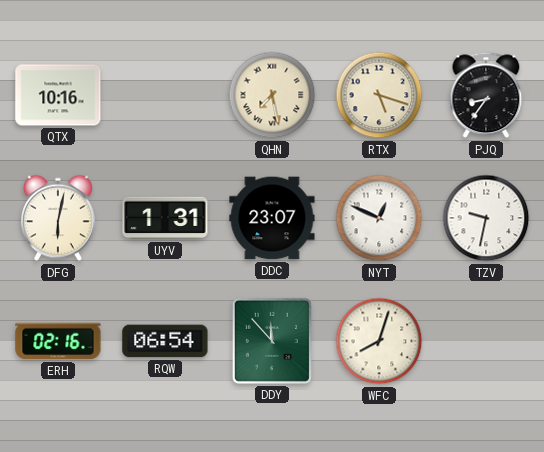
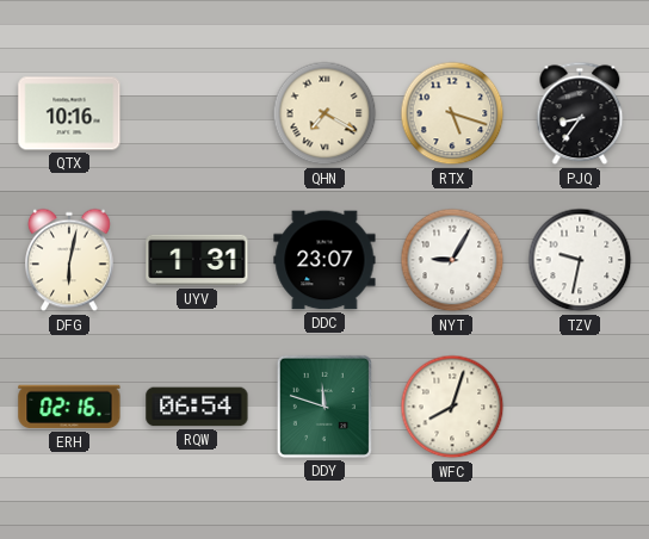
QHN: 7:28 -> 7:20 (324, 113)
NYT: 12:49 -> 9:05 (452, 260)
DDY: 11:53 -> 11:48 (324, 407)
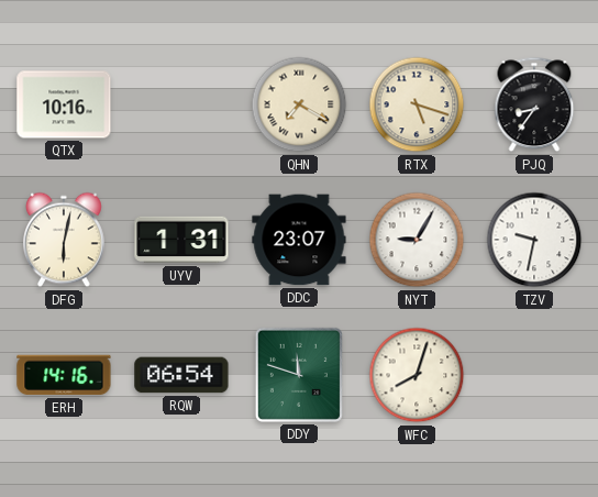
ERH: 02:16 -> 14:16 (64, 375)
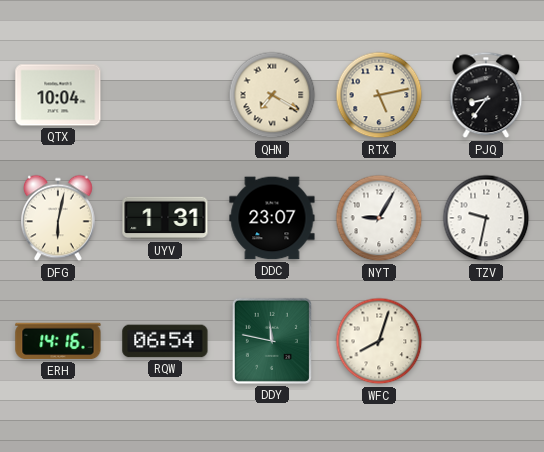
QTX: 10:16 -> 10:04 (58, 95)
RTX: 5:18 -> 5:13 (379, 95)
DDY: 11:48 -> 11:47 (272, 341)
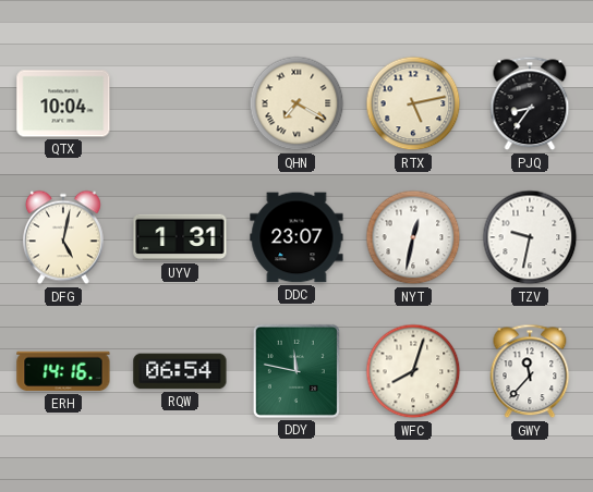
DFG: 6:02 -> 5:02 (64, 237)
NYT: 9:05 -> 12:32 (413, 237)
GWY: none -> 11:37 (530, 371)
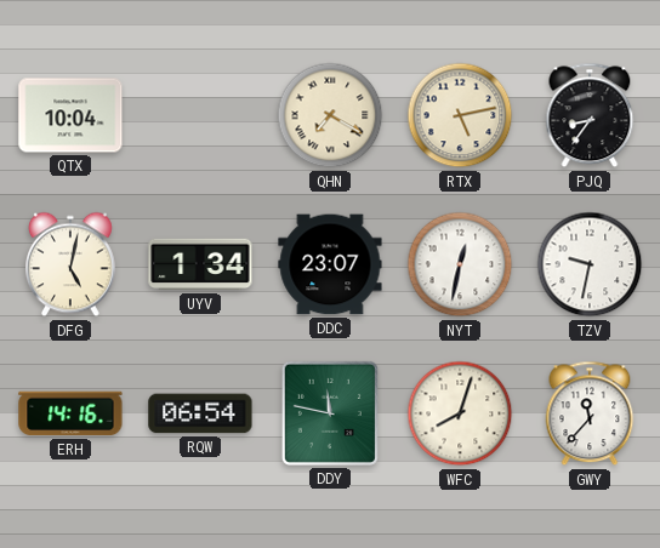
UYV: 1:31 -> 1:34 (200, 264)
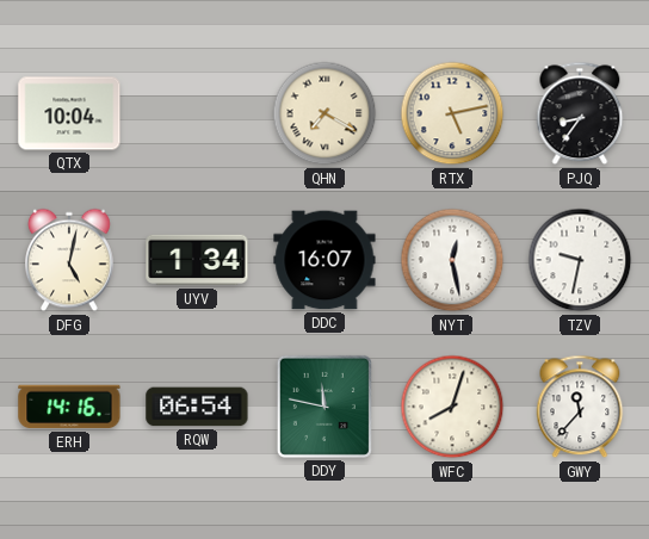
DDC: 23:07 -> 16:07 (324, 260)
NYT: 12:32 -> 12:28 (452, 260)
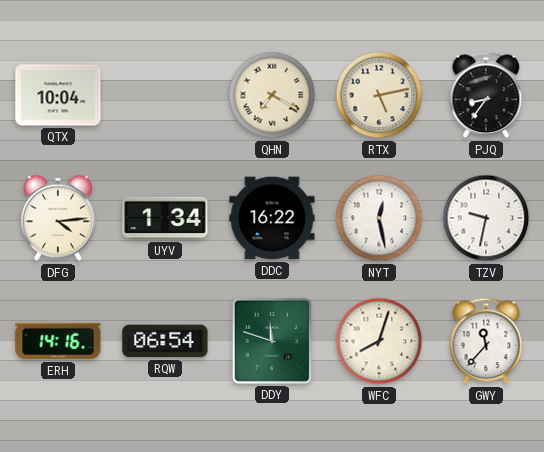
DFG: 5:02 -> 4:14 (59, 218)
DDC: 16:07 -> 16:22 (272, 218)
DDY: 11:47 -> 11:48 (272, 341)
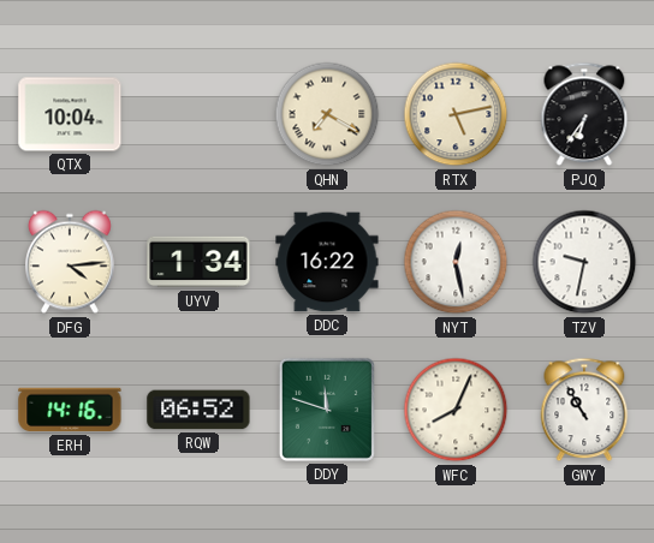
PJQ: 8:36 -> 6:36 (584, 114)
RQW: 06:54 -> 06:52 (198, 410)
WFC: 8:03 -> 8:04 (456, 410)
GWY: 11:37 -> 10:55 (584, 410)
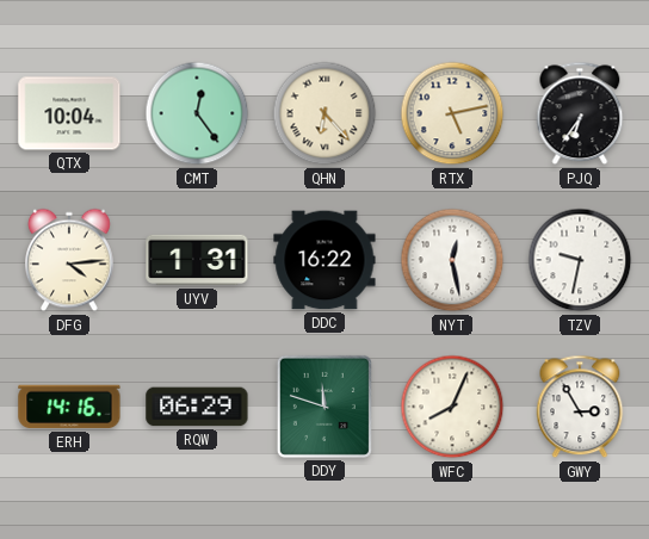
CMT: none -> 12:24 (197, 113)
QHN: 7:20 -> 6:23 (324, 113)
UYV: 1:34 -> 1:31 (197, 260)
RQW: 06:52 -> 06:29 (197, 407)
GWY: 10:55 -> 2:55 (580, 407)
